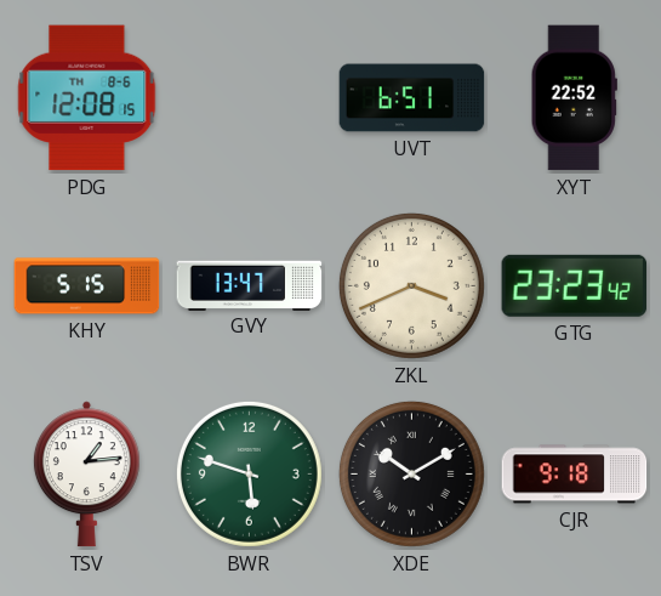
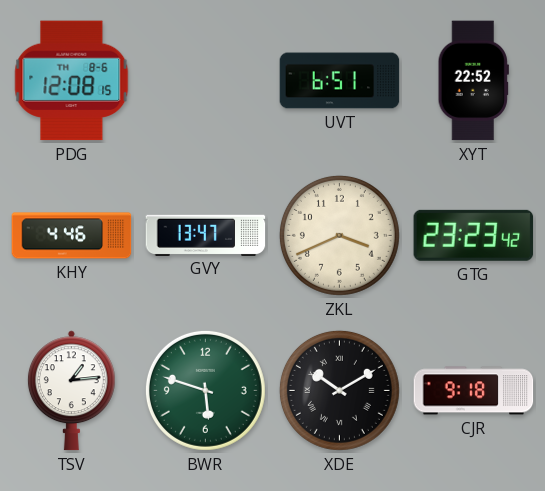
KHY: 5:15 -> 4:46 (72, 236)
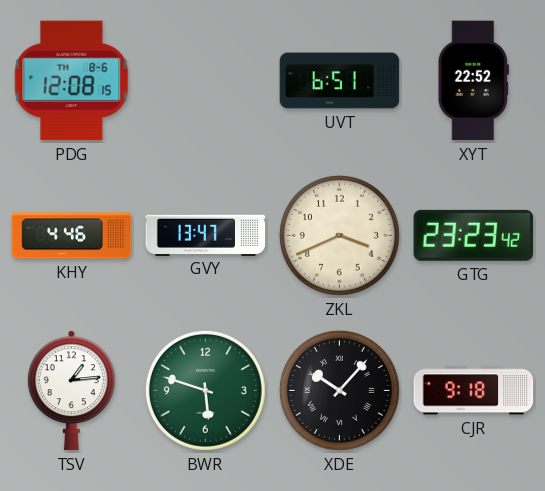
XDE: 10:10 -> 10:07 (339, 390)
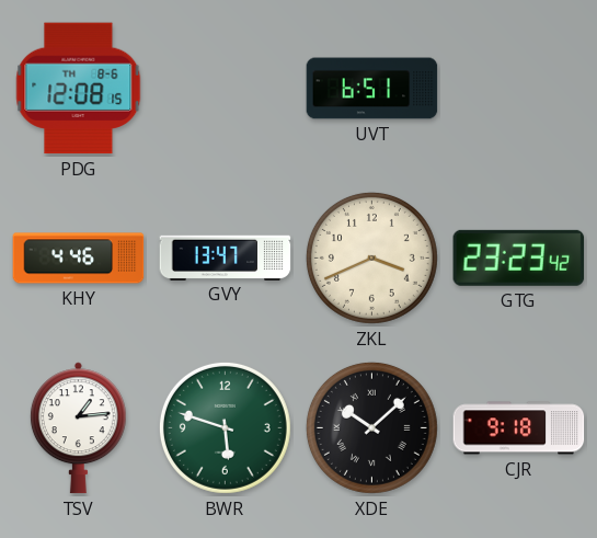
XYT: 22:52 -> none (473, 81)
XDE: 10:07 -> 10:08 (371, 427)
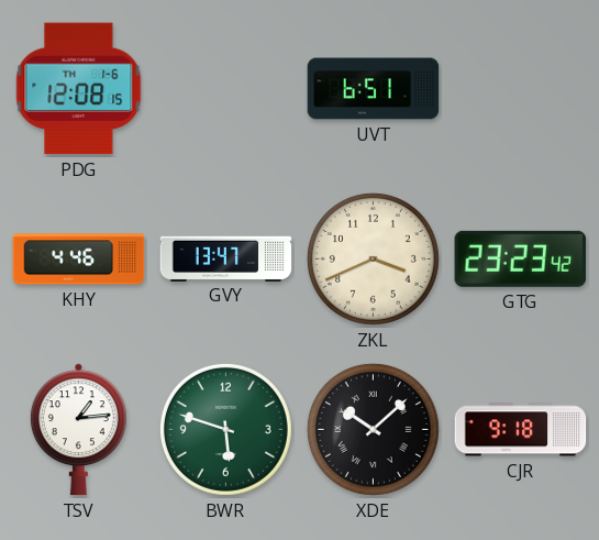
PDG date: TH 8-6 -> TH 1-6 (79, 89)
